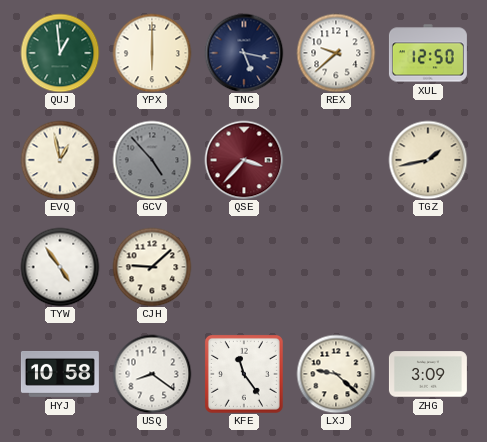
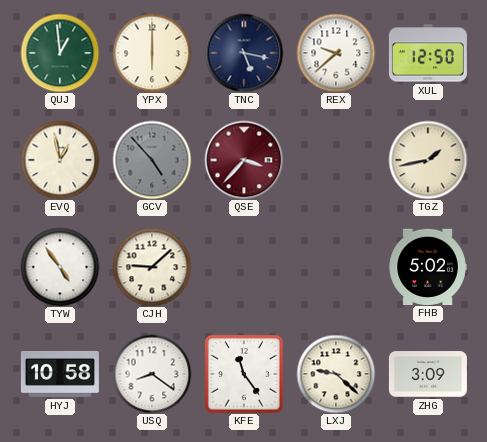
FHB: none -> 5:02 (428, 266)
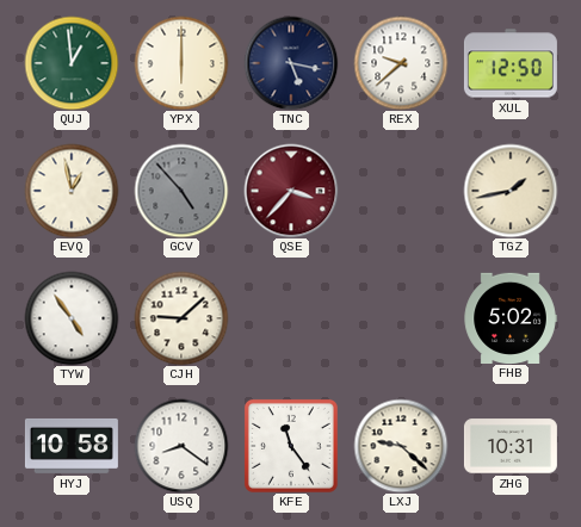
ZHG: 3:09 -> 10:31 (511, 446)
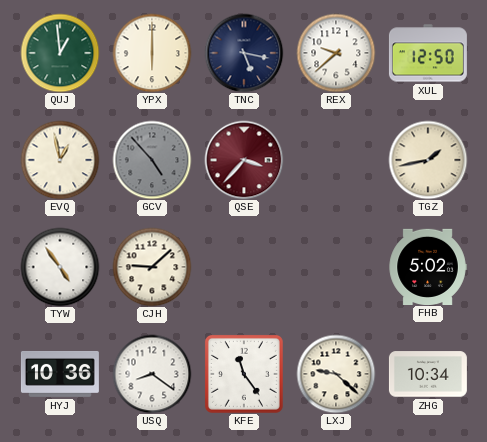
HYJ: 10:58 -> 10:36 (60, 374)
ZHG: 10:31 -> 10:34 (428, 374)
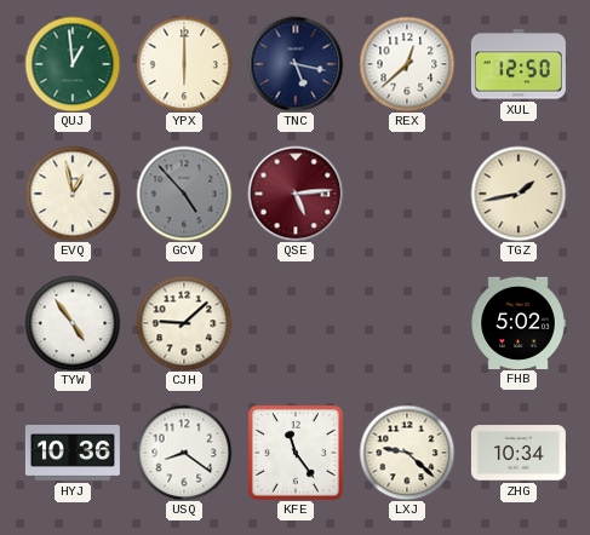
REX: 9:38 -> 12:38 (407, 64)
QSE: 3:37 -> 5:14 (296, 194)
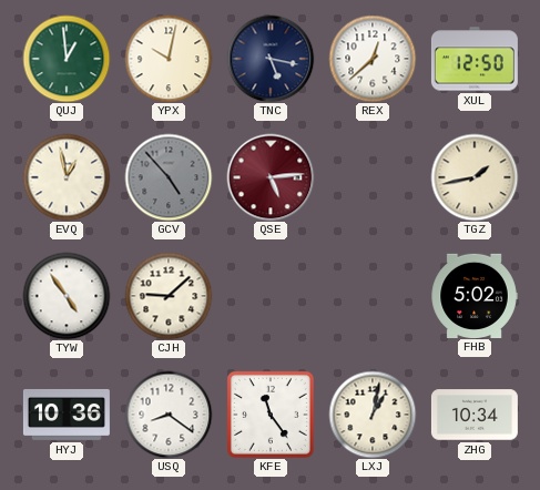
YPX: 6:00 -> 10:02 (169, 59)
LXJ: 9:22 -> 1:02 (373, 415)
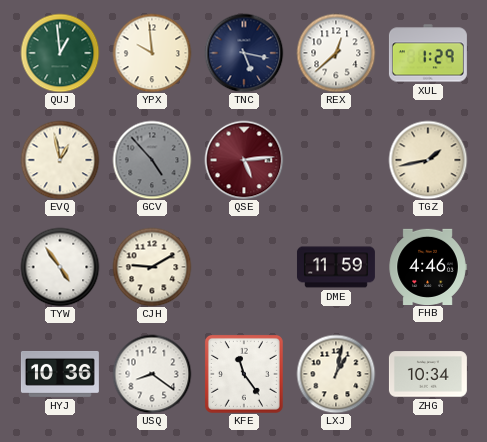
YPX: 10:02 -> 9:59 (152, 53)
XUL: 12:50 -> 1:29 (428, 53)
CJH: 9:08 -> 9:10 (152, 267)
DME: none -> 11:59 (336, 267)
FHB: 5:02 -> 4:46 (428, 266)
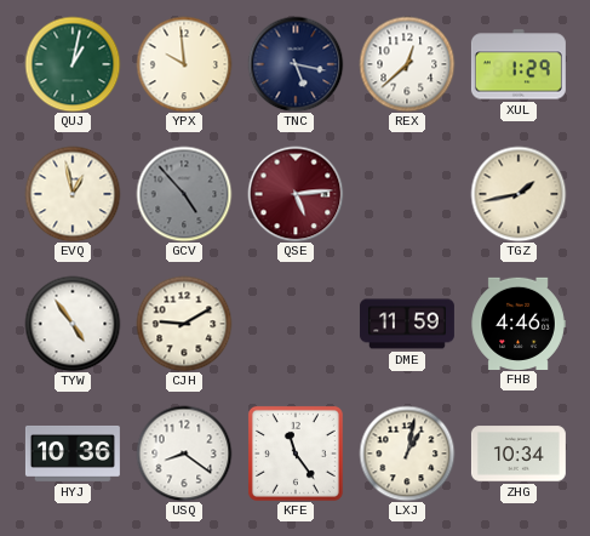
QUJ: 12:59 -> 1:02 (73, 64)
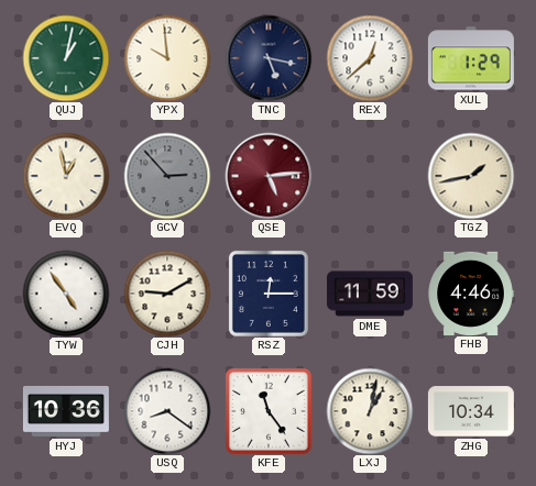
GCV: 4:53 -> 2:53 (167, 176)
RSZ: none -> 12:15 (269, 294)
